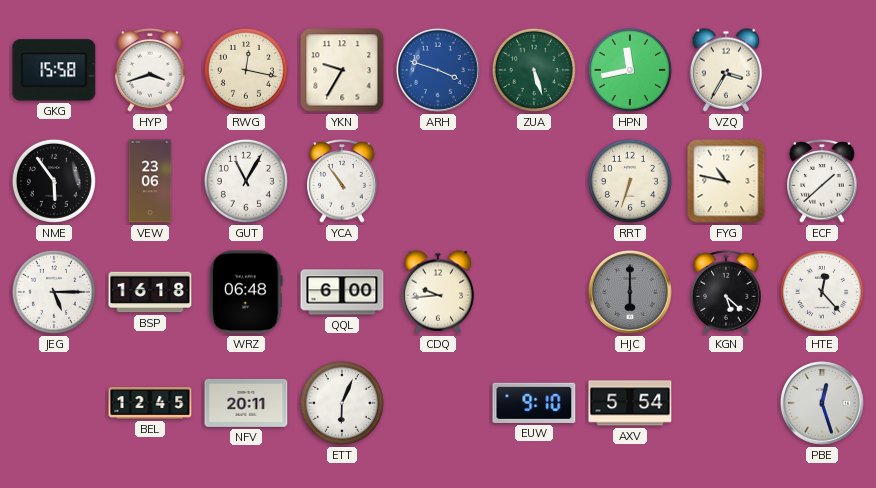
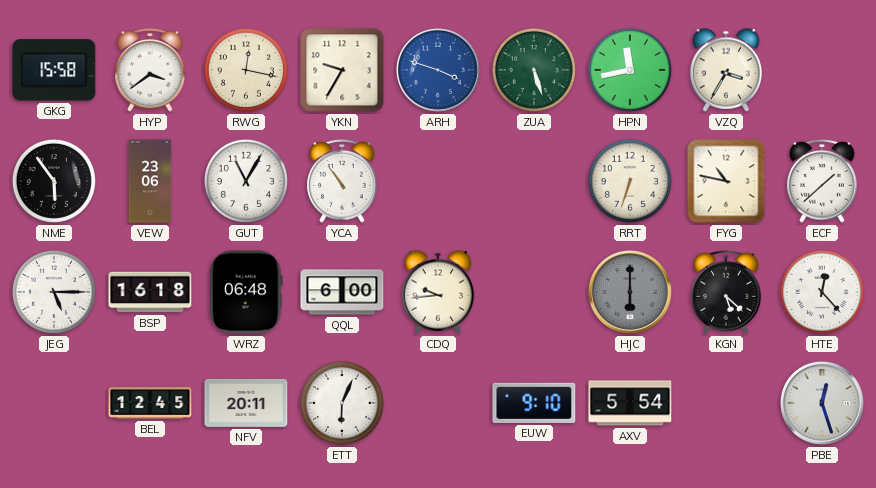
HYP: 3:42 -> 3:39 (150, 70)
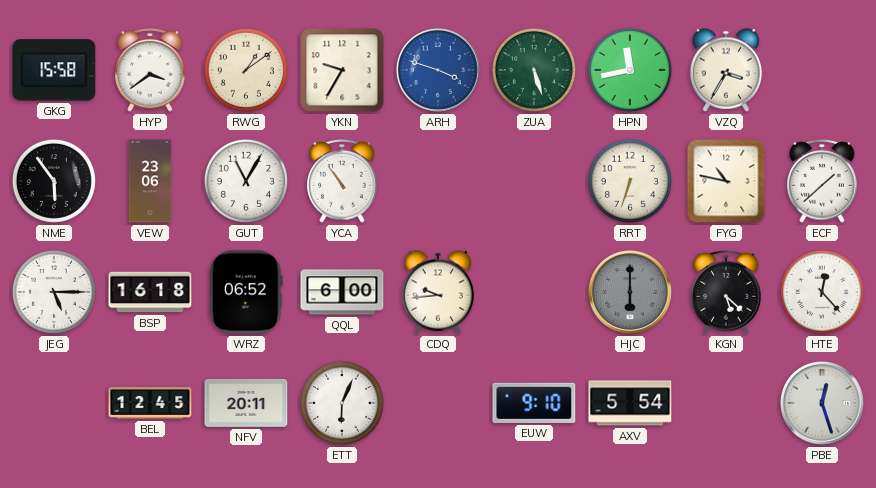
RWG: 12:17 -> 1:09 (246, 70)
WRZ: 06:48 -> 06:52 (246, 292)
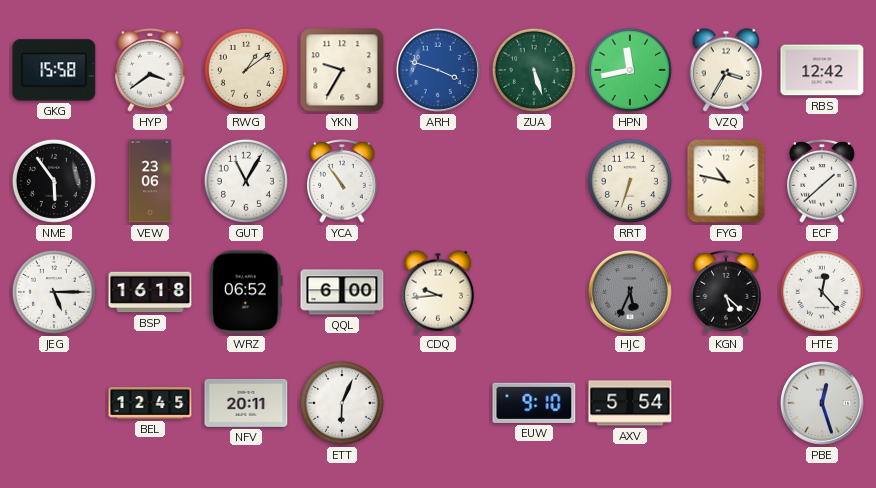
RBS: none -> 12:42 (822, 70)
HJC: 6:00 -> 5:34 (630, 292)
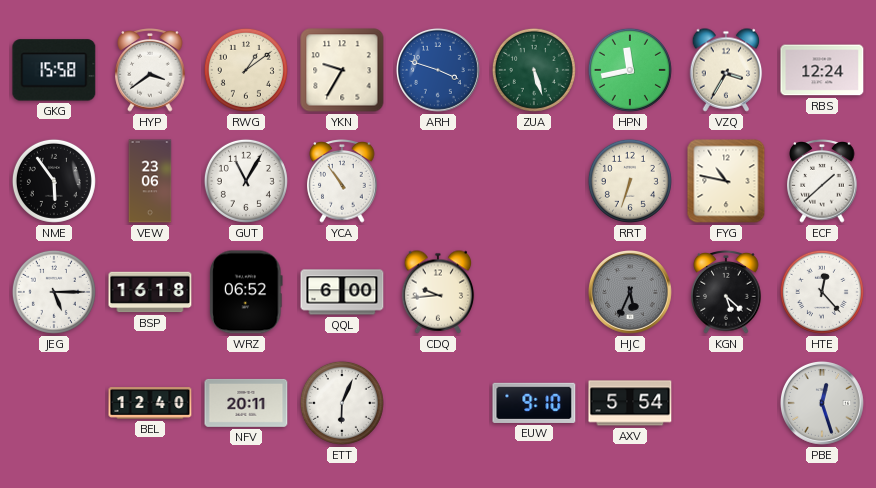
RBS: 12:42 -> 12:24 (822, 70)
BEL: 12:45 -> 12:40 (150, 403)
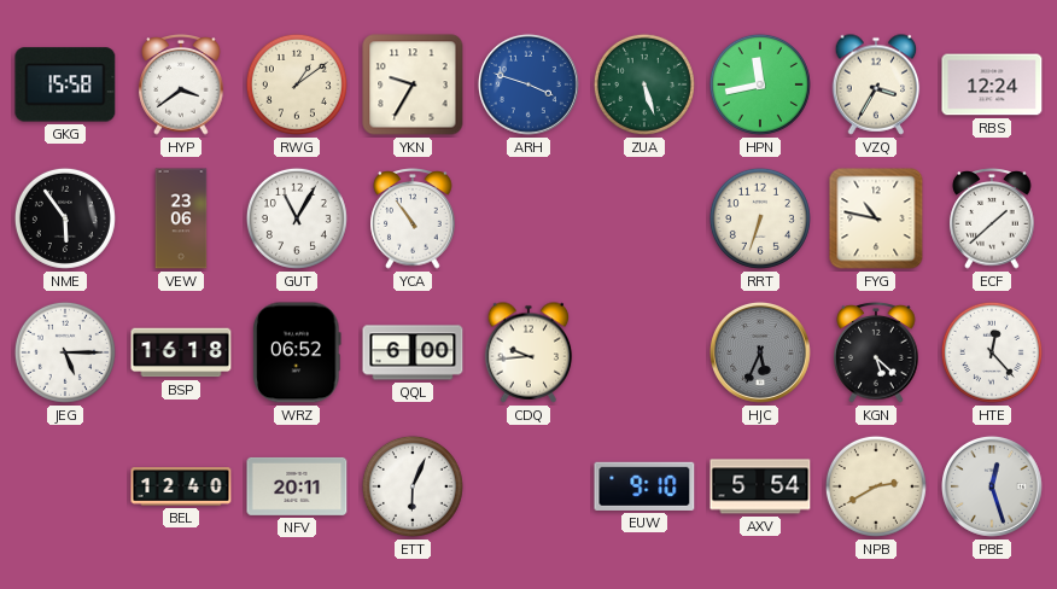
NPB: none -> 2:40 (876, 486)
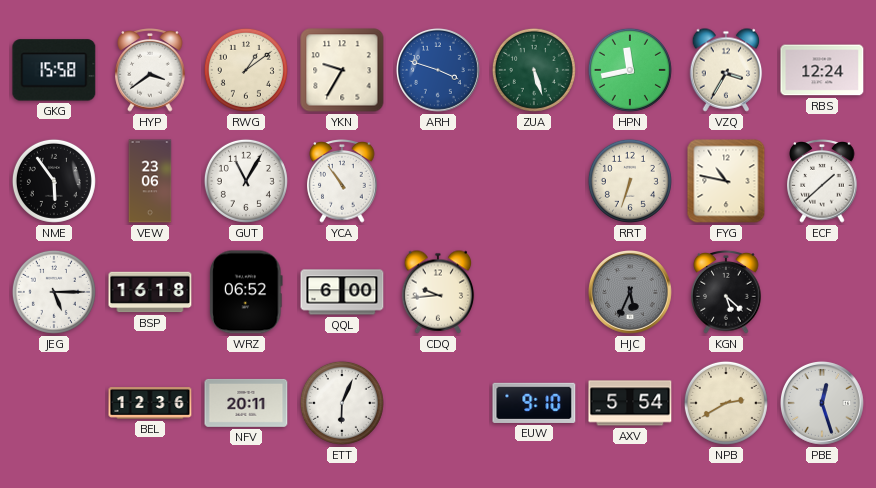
HTE: 12:23 -> none (992, 352)
BEL: 12:40 -> 12:36 (150, 403)
